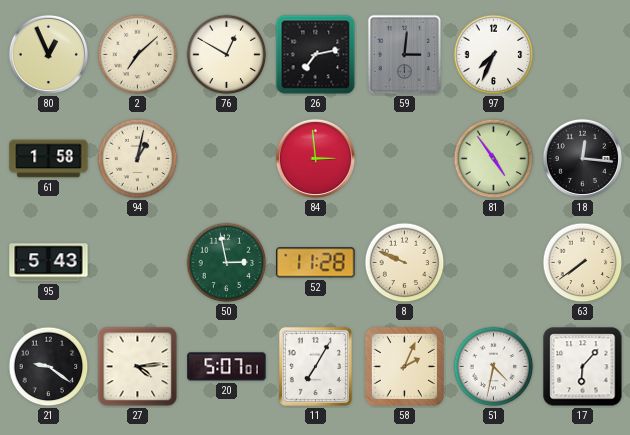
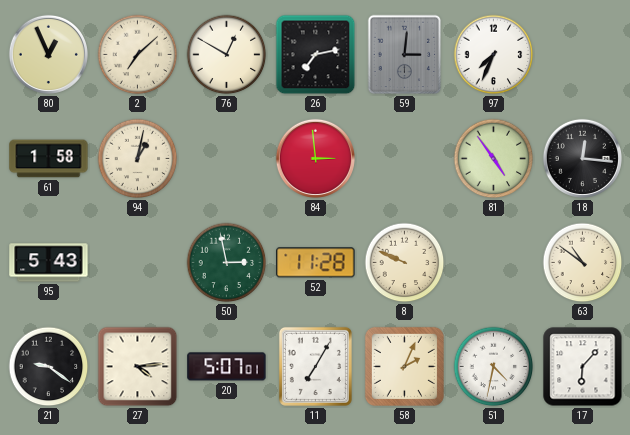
63: 7:39 -> 10:51 (583, 263)
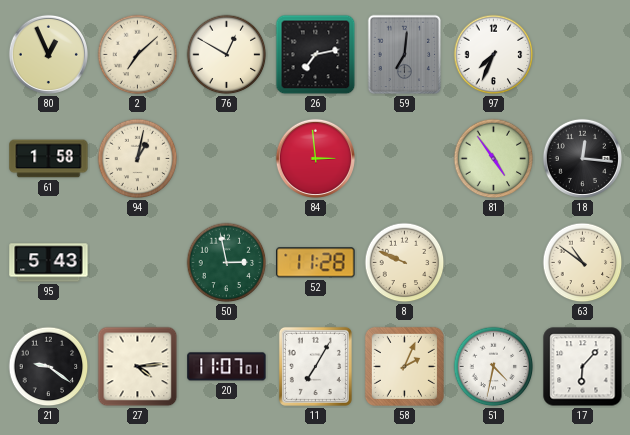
59: 3:01 -> 7:01 (405, 55)
20: 5:07 -> 11:07 (227, 367)
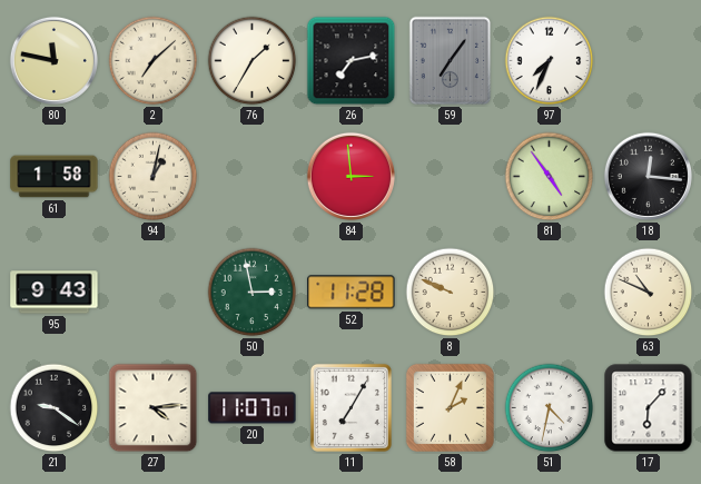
80: 12:56 -> 11:47 (53, 60)
76: 12:50 -> 1:35 (253, 61)
59: 7:01 -> 7:06 (451, 61)
95: 5:43 -> 9:43 (55, 293)
63: 10:51 -> 10:49 (649, 293)
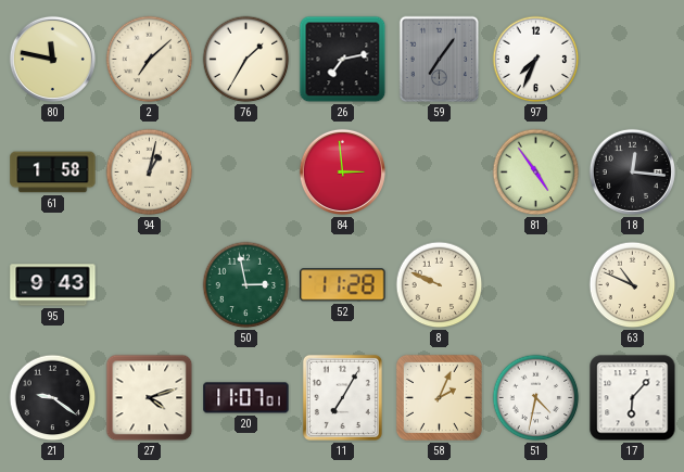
27: 4:14 -> 4:12 (150, 398)
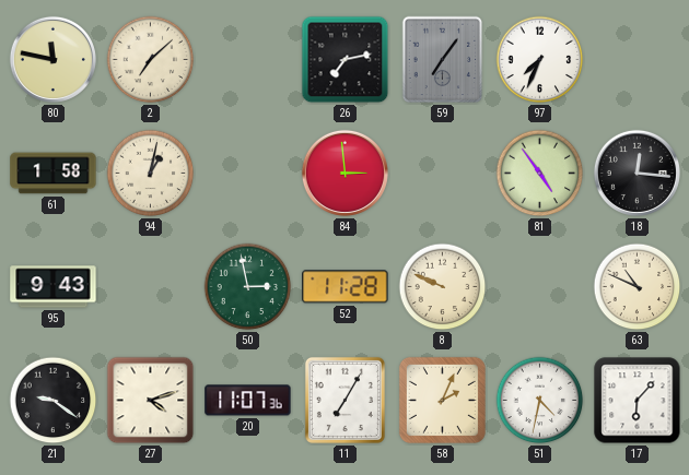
76: 1:35 -> none (246, 60)
20: 11:07:01 -> 11:07:36 (248, 401)
